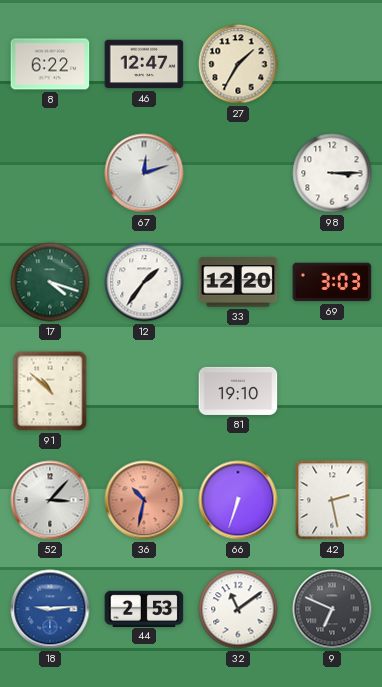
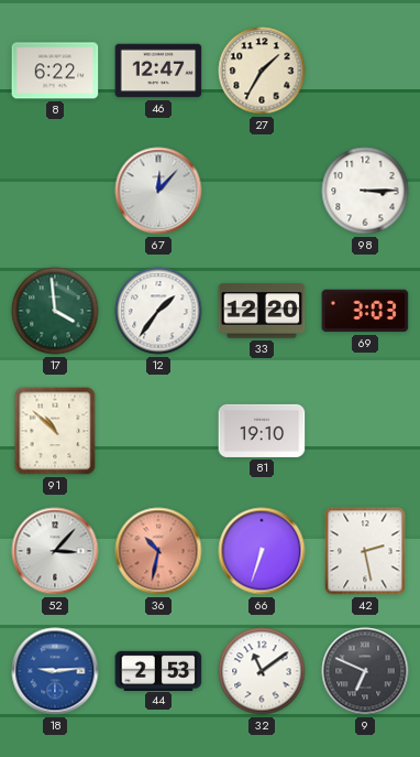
67: 12:12 -> 12:07 (158, 191)
17: 4:18 -> 3:59 (55, 311)
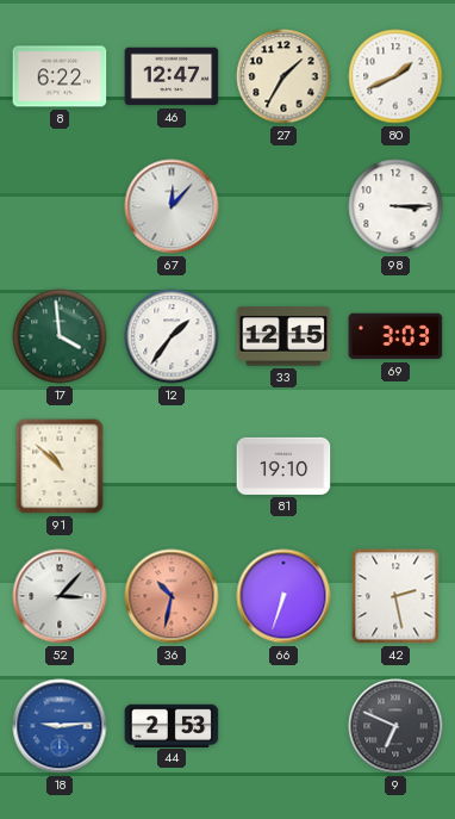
80: none -> 1:41 (395, 76)
33: 12:20 -> 12:15 (283, 336)
32: 11:09 -> none (262, 671)
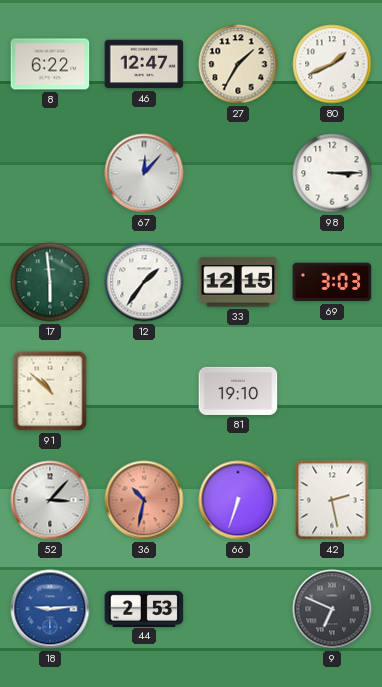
17: 3:59 -> 5:59 (50, 282)
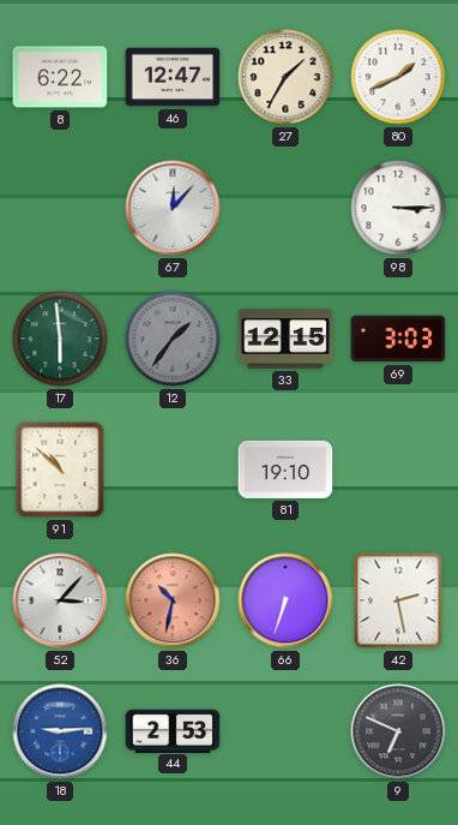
12 dial: white -> grey (173, 339)
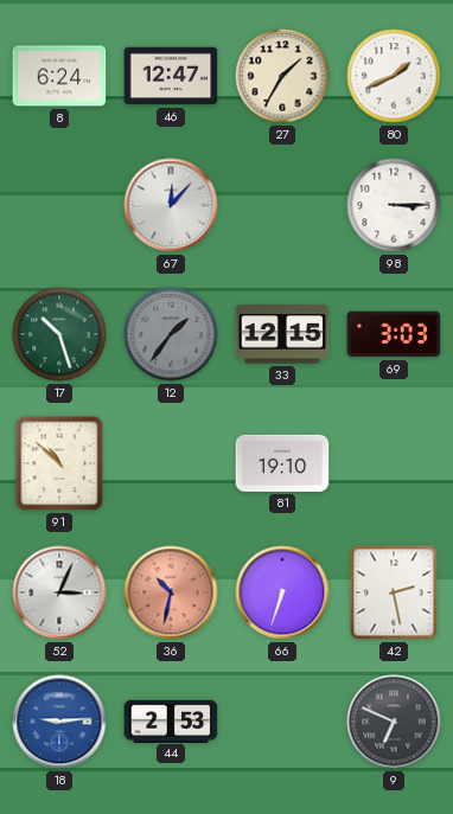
8: 6:22 -> 6:24 (59, 76)
17: 5:59 -> 10:27 (59, 334)
52: 3:07 -> 3:04 (59, 592)
